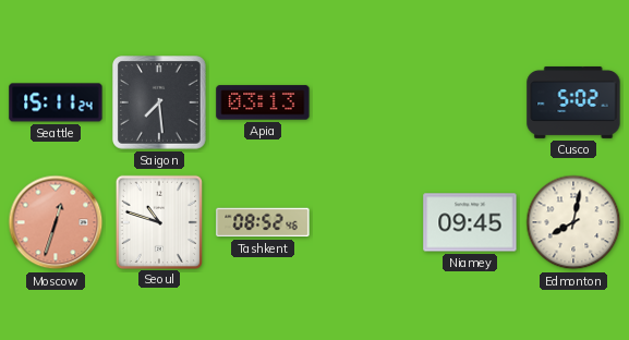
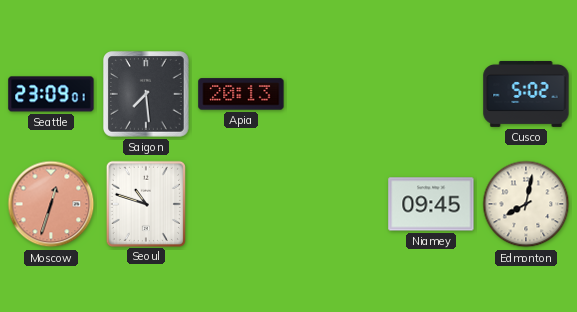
Seattle: 15:11 -> 23:09 (51, 94)
Apia: 03:13 -> 20:13 (241, 94)
Tashkent: 08:52 -> none (263, 222)
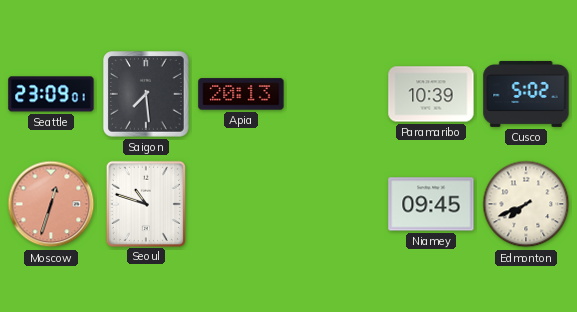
Paramaribo: none -> 10:39 (431, 94)
Edmonton: 8:02 -> 7:41 (526, 204)
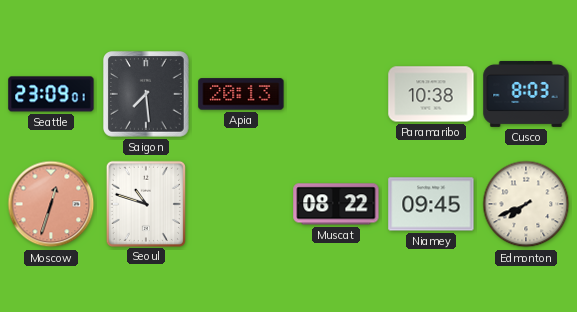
Paramaribo: 10:39 -> 10:38 (431, 94)
Cusco: 5:02 -> 8:03 (526, 94)
Muscat: none -> 08:22 (336, 204)
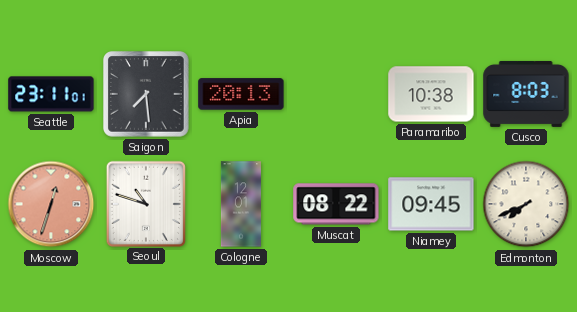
Seattle: 23:09 -> 23:11 (51, 94)
Cologne: none -> 12:01 (241, 204)
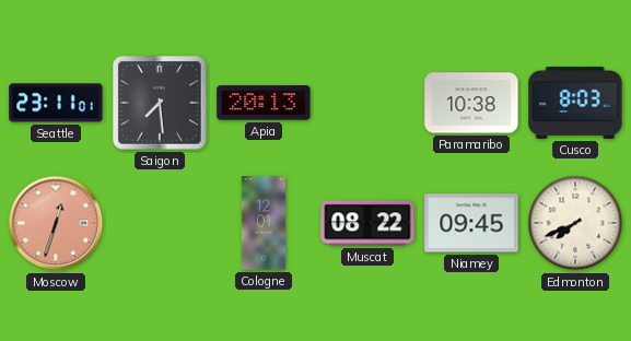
Seoul: 10:48 -> none (146, 203)
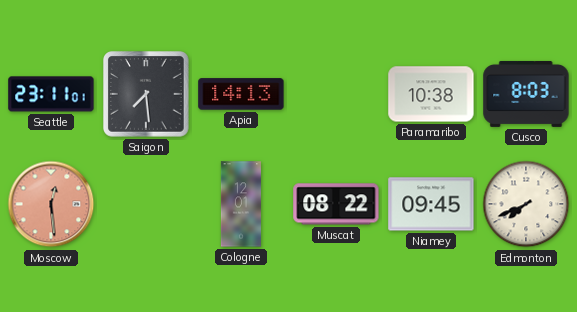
Apia: 20:13 -> 14:13 (241, 94)
Moscow: 12:33 -> 12:29 (51, 204)
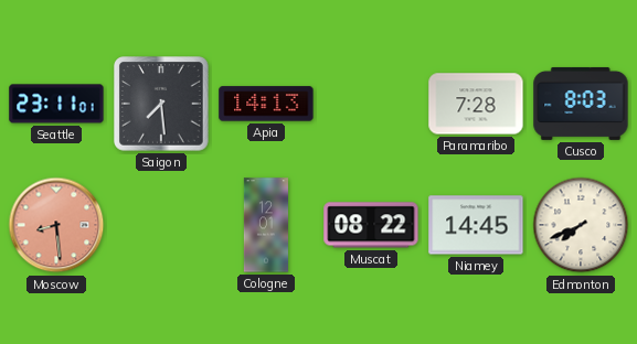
Paramaribo: 10:38 -> 7:28 (476, 104)
Moscow: 12:29 -> 8:29 (56, 225)
Niamey: 09:45 -> 14:45 (476, 225)
